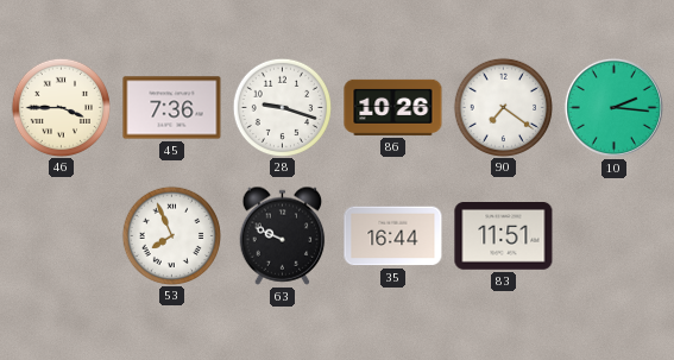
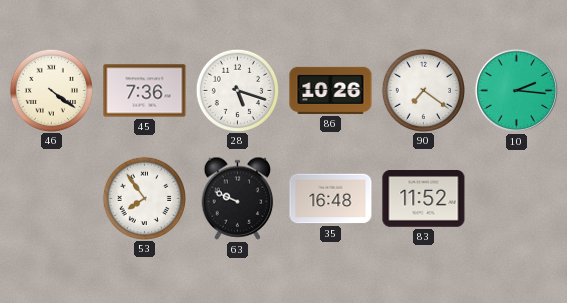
46: 3:45 -> 4:21 (51, 90)
28: 9:18 -> 5:18 (237, 90)
53: 7:56 -> 7:54 (144, 198)
35: 16:44 -> 16:48 (331, 199)
83: 11:51 -> 11:52 (424, 199)
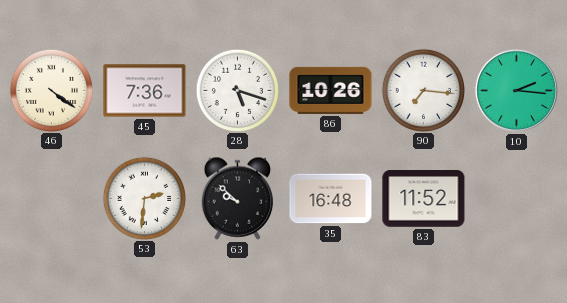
90: 7:21 -> 7:16 (423, 90)
53: 7:54 -> 2:31 (144, 198)
63: 9:49 -> 9:52 (238, 198)
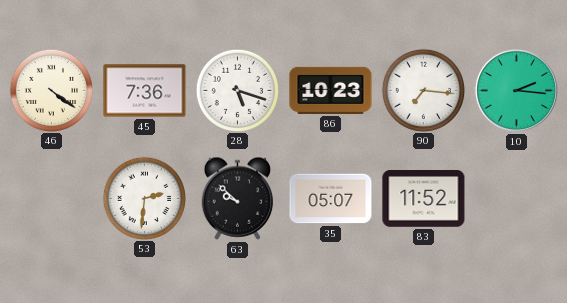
86: 10:26 -> 10:23 (331, 90)
35: 16:48 -> 05:07 (331, 199)
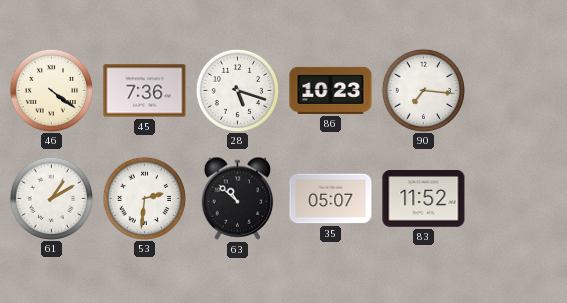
10: 2:16 -> none (516, 90)
61: none -> 1:10 (51, 198)
63: 9:52 -> 10:52 (238, 198)
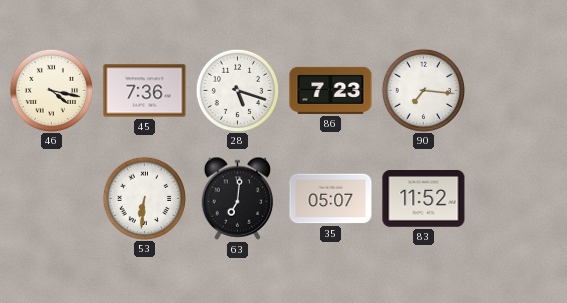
46: 4:21 -> 4:17 (51, 90)
86: 10:23 -> 7:23 (331, 90)
61: 1:10 -> none (51, 198)
53: 2:31 -> 6:31 (144, 198)
63: 10:52 -> 7:01 (238, 198)
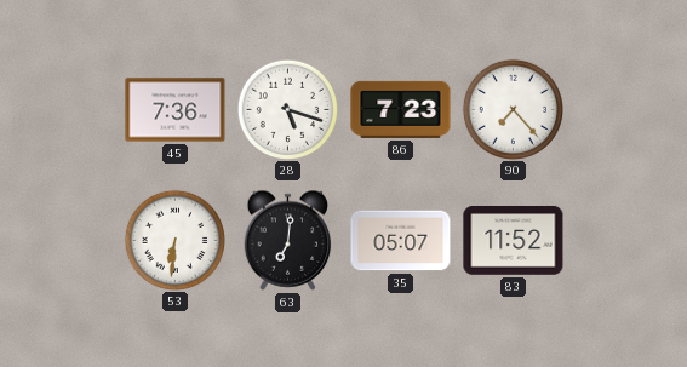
46: 4:17 -> none (51, 90)
90: 7:16 -> 7:23 (513, 109)
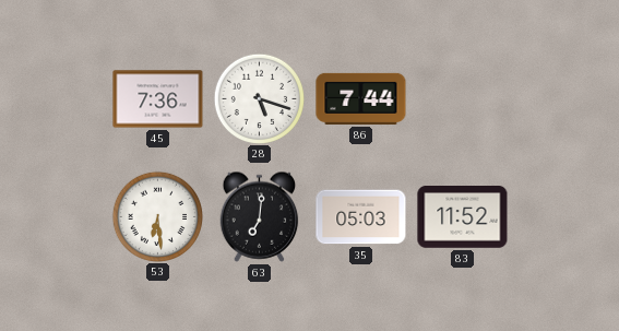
86: 7:23 -> 7:44 (361, 98)
90: 7:23 -> none (513, 109)
53: 6:31 -> 6:29 (157, 216)
35: 05:07 -> 05:03 (361, 217)
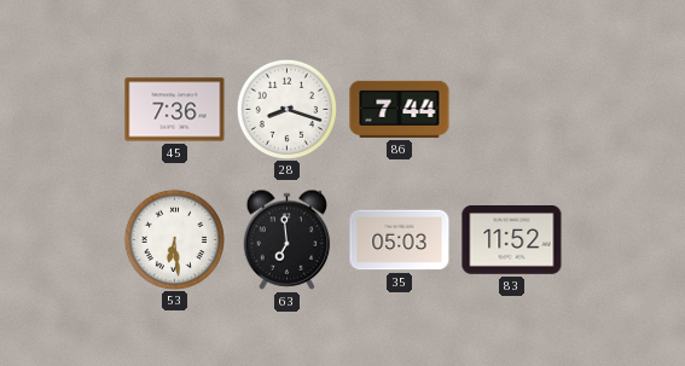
28: 5:18 -> 8:18 (286, 109)
63: 7:01 -> 6:59 (288, 239)
